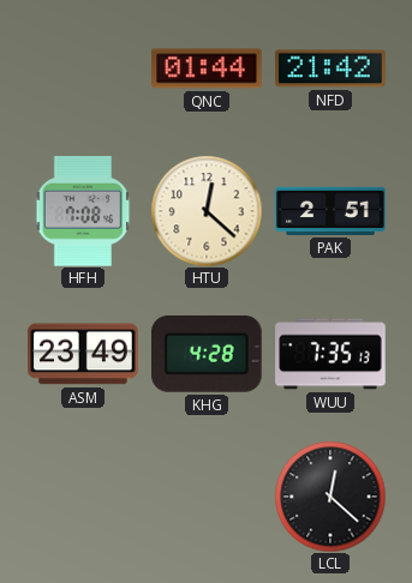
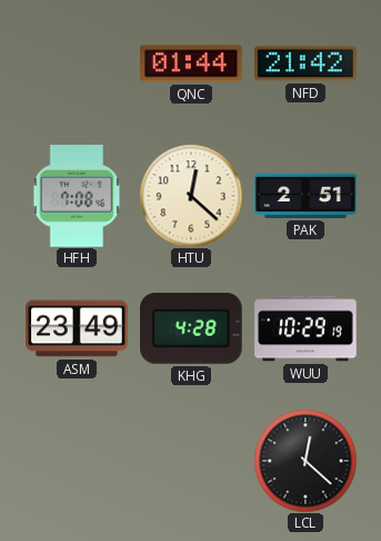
WUU: 7:35 -> 10:29 (305, 328)
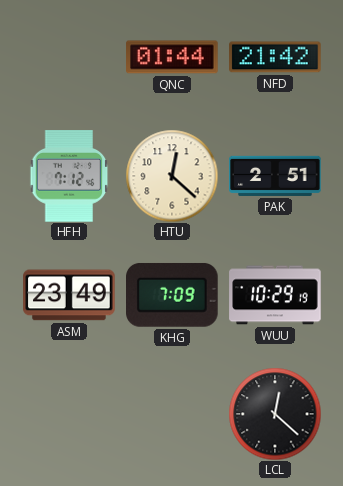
HFH: 7:08 -> 7:12 (69, 176)
KHG: 4:28 -> 7:09 (173, 295)
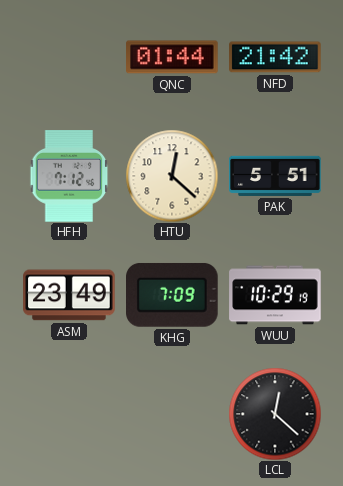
PAK: 2:51 -> 5:51 (275, 176)
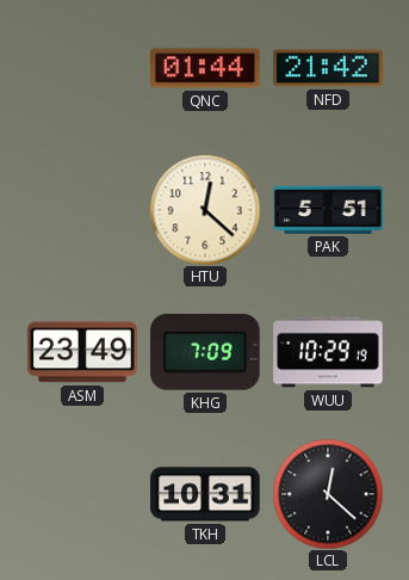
HFH: 7:12 -> none (69, 176)
TKH: none -> 10:31 (205, 494)
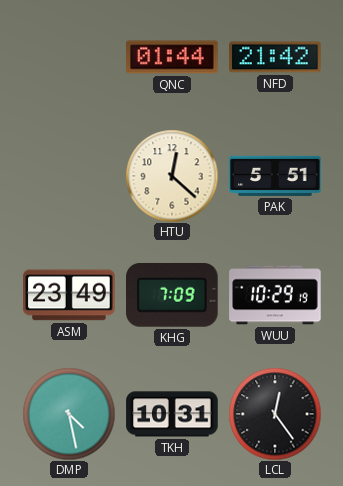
DMP: none -> 4:28 (69, 414)
LCL: 12:22 -> 12:24 (275, 414)
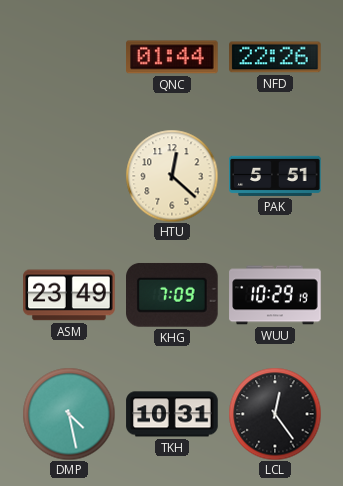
NFD: 21:42 -> 22:26 (275, 57)
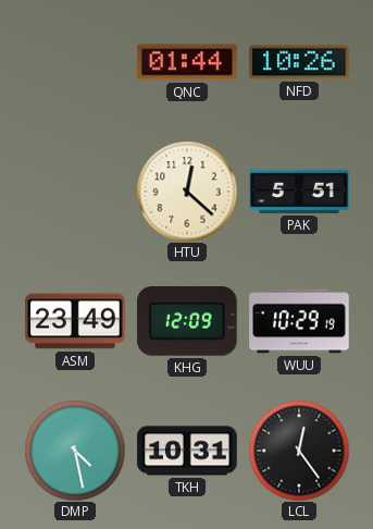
NFD: 22:26 -> 10:26 (299, 62)
KHG: 7:09 -> 12:09 (188, 321)
